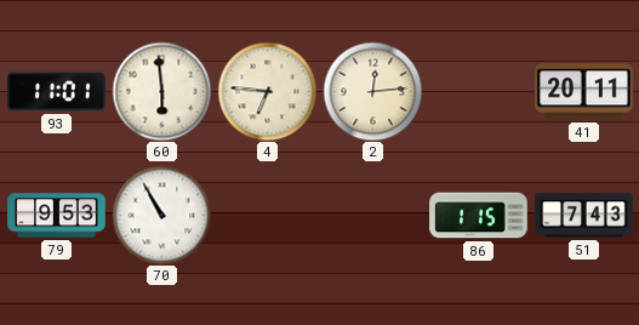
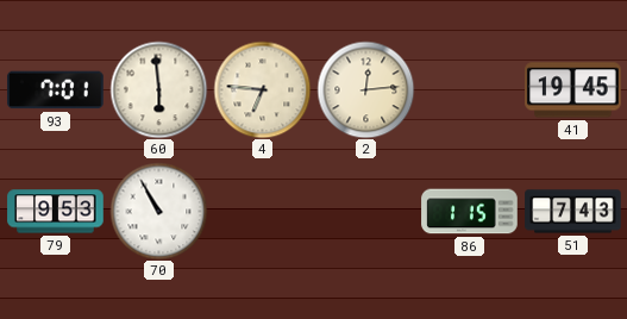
93: 11:01 -> 7:01 (56, 90)
41: 20:11 -> 19:45 (573, 90)
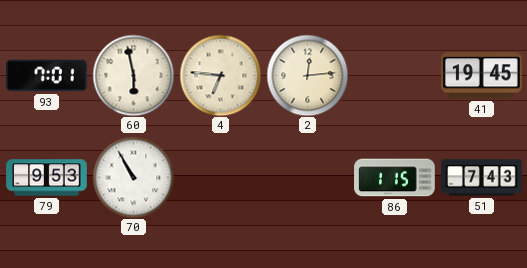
60: 5:59 -> 5:58 (133, 75)
